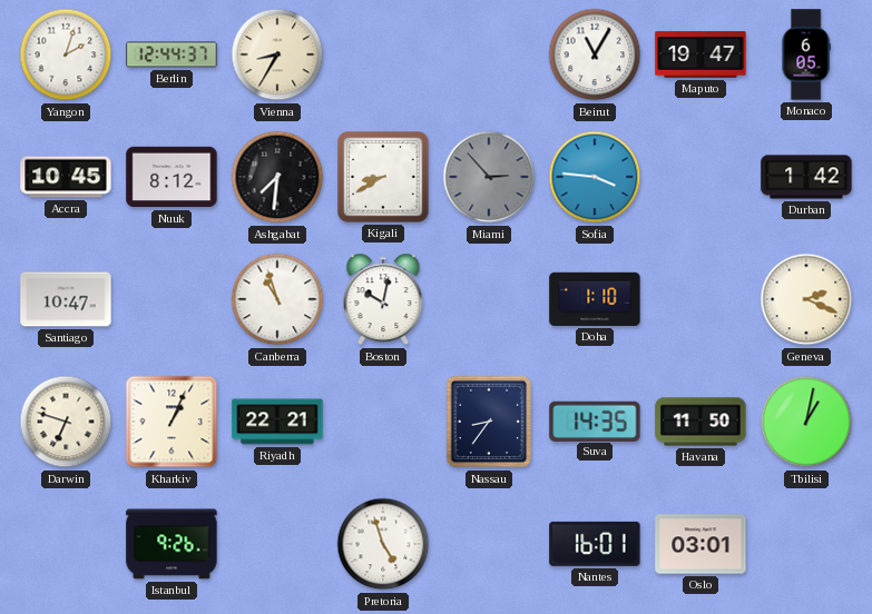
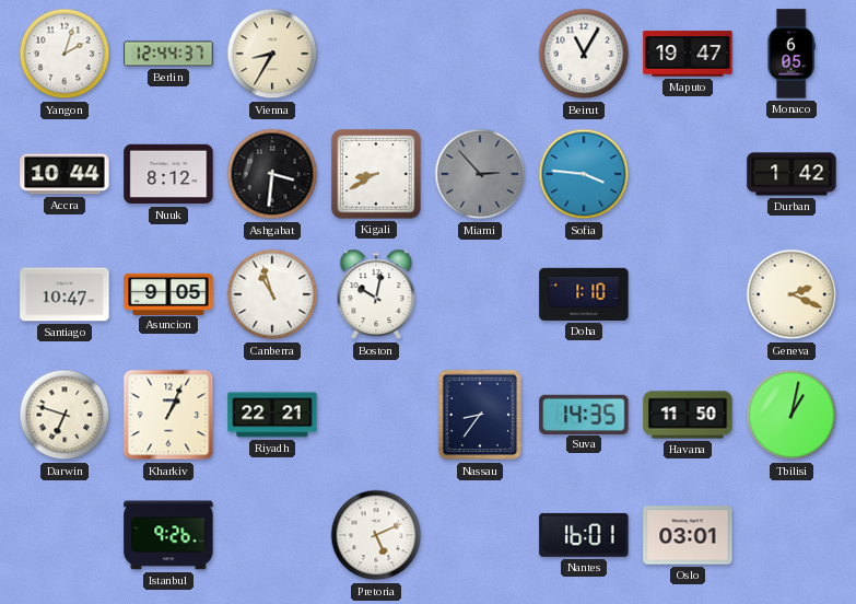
Accra: 10:45 -> 10:44 (65, 174)
Ashgabat: 7:31 -> 3:31 (272, 174)
Asuncion: none -> 9:05 (168, 293)
Pretoria: 4:57 -> 5:11 (376, 535)
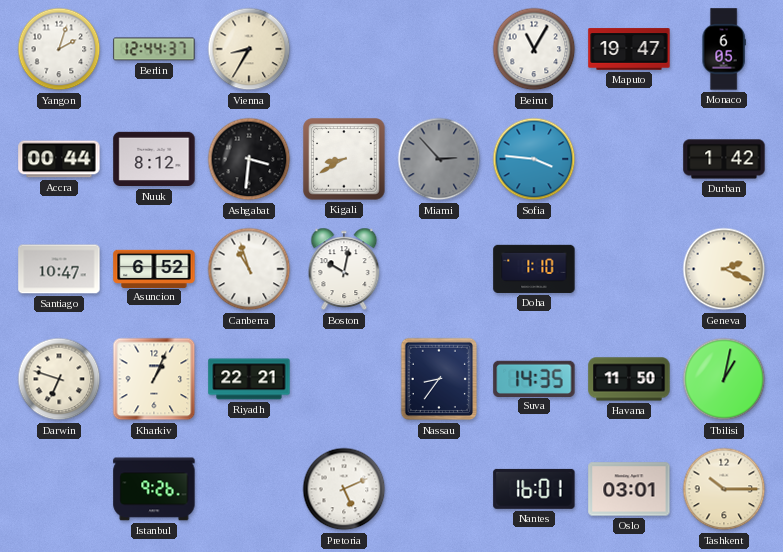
Accra: 10:44 -> 00:44 (59, 159)
Asuncion: 9:05 -> 6:52 (154, 268)
Tashkent: none -> 10:15 (724, 489)
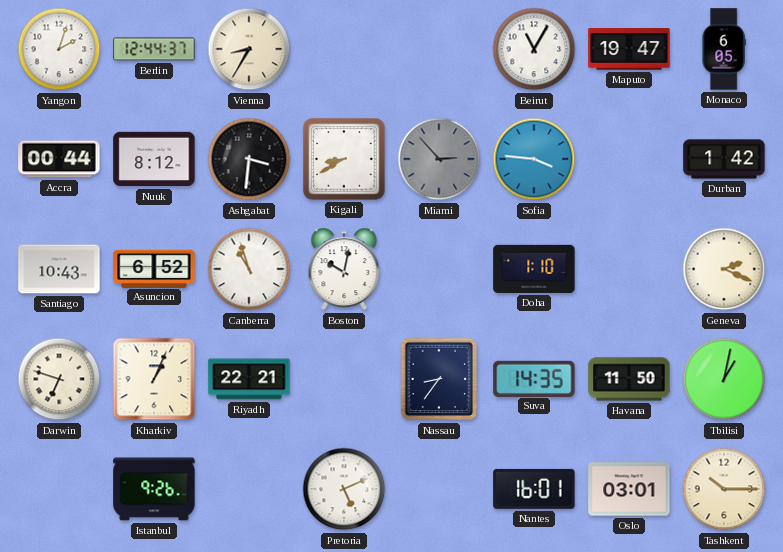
Santiago: 10:47 -> 10:43 (59, 269)
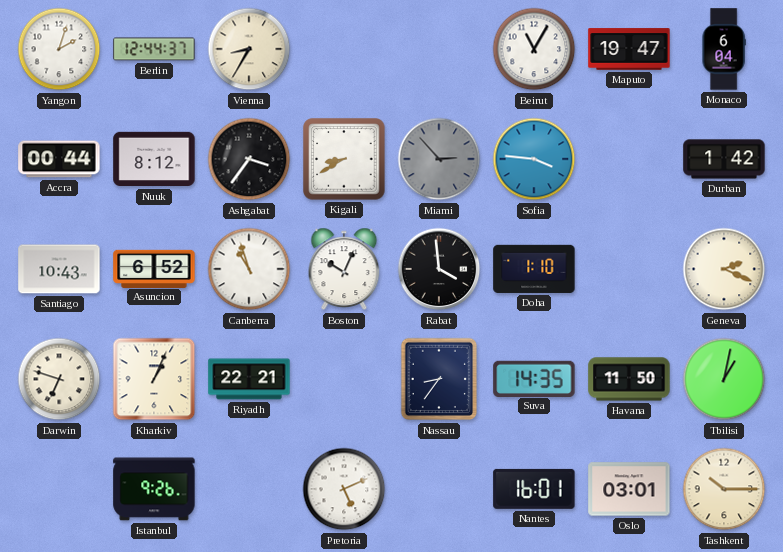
Monaco: 6:05 -> 6:04 (724, 49)
Ashgabat: 3:31 -> 3:36 (249, 159)
Boston: 10:02 -> 10:04 (344, 269)
Rabat: none -> 3:59 (439, 269)
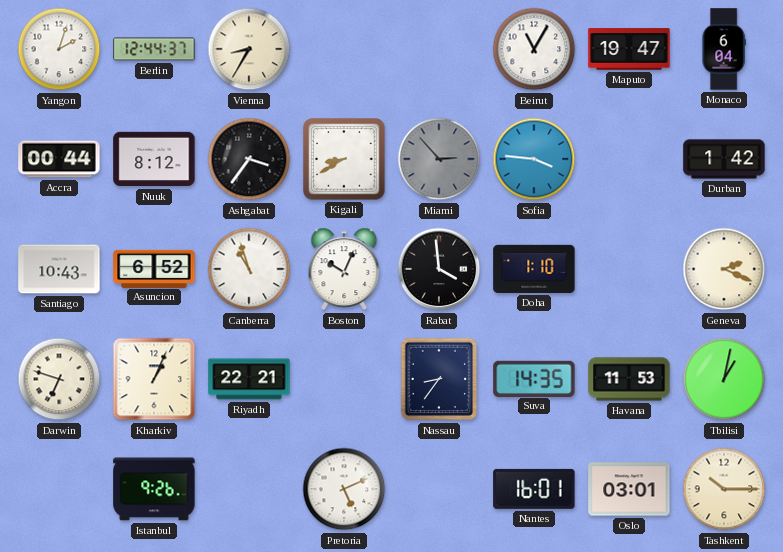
Havana: 11:50 -> 11:53 (629, 379)
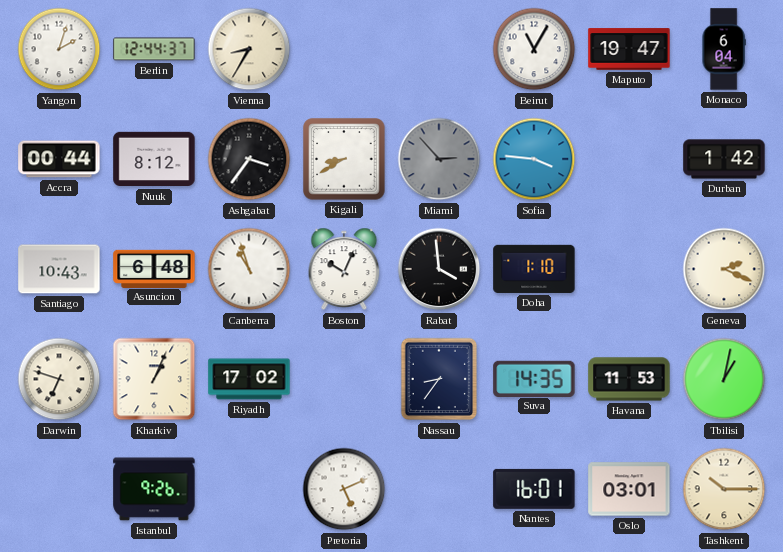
Asuncion: 6:52 -> 6:48 (154, 268)
Riyadh: 22:21 -> 17:02 (249, 379)
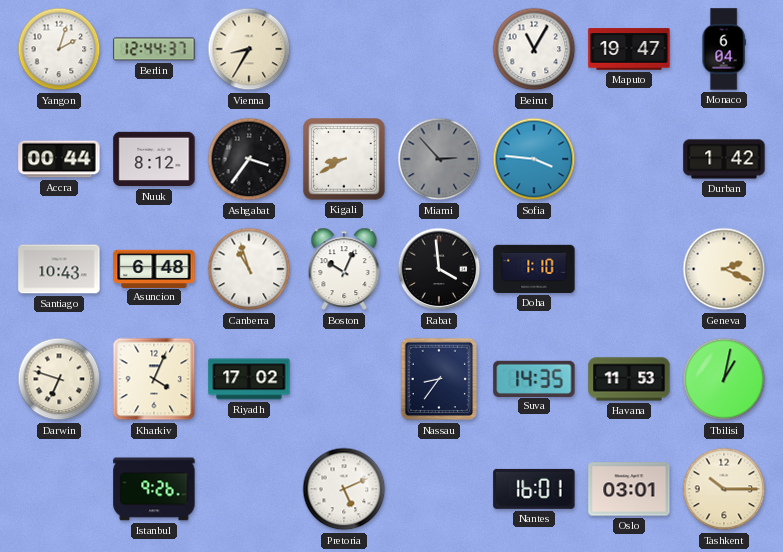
Kharkiv: 1:04 -> 4:04 (154, 379)
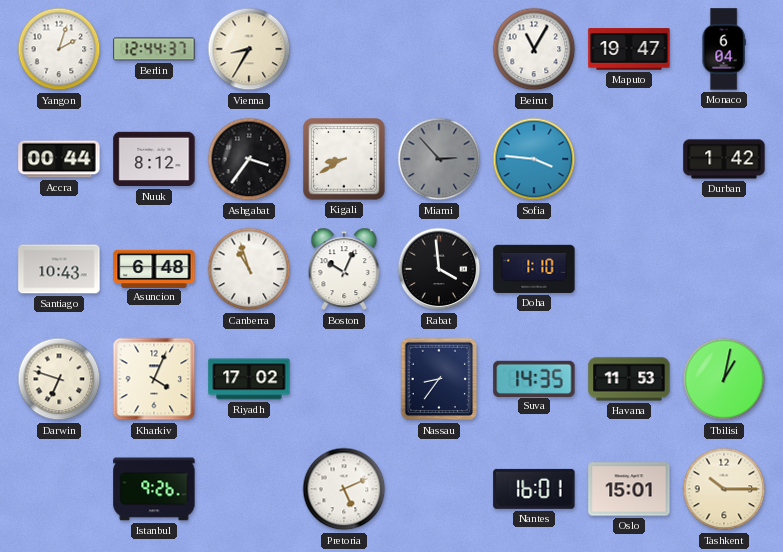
Geneva: 2:19 -> none (724, 269)
Oslo: 03:01 -> 15:01 (629, 489)
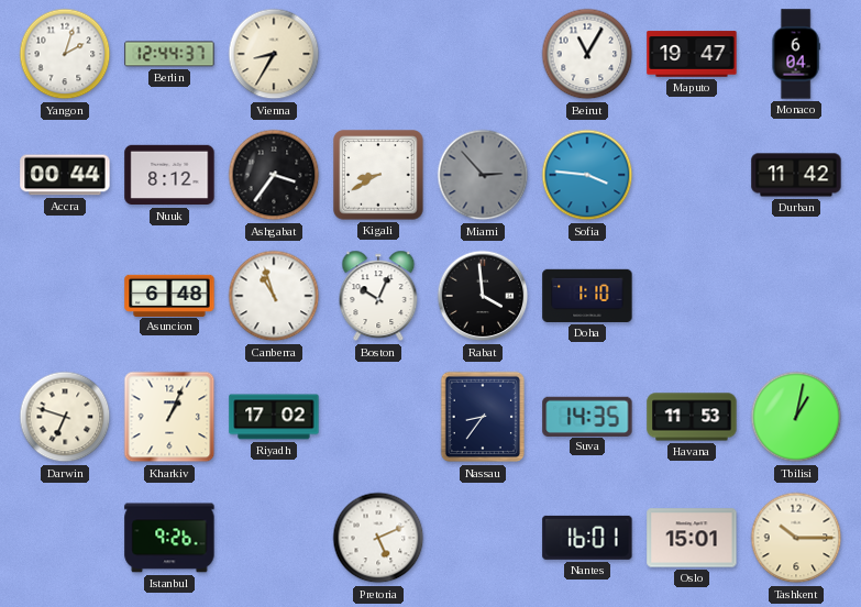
Durban: 1:42 -> 11:42 (796, 175)
Santiago: 10:43 -> none (59, 269)
Kharkiv: 4:04 -> 1:04 (169, 417)
